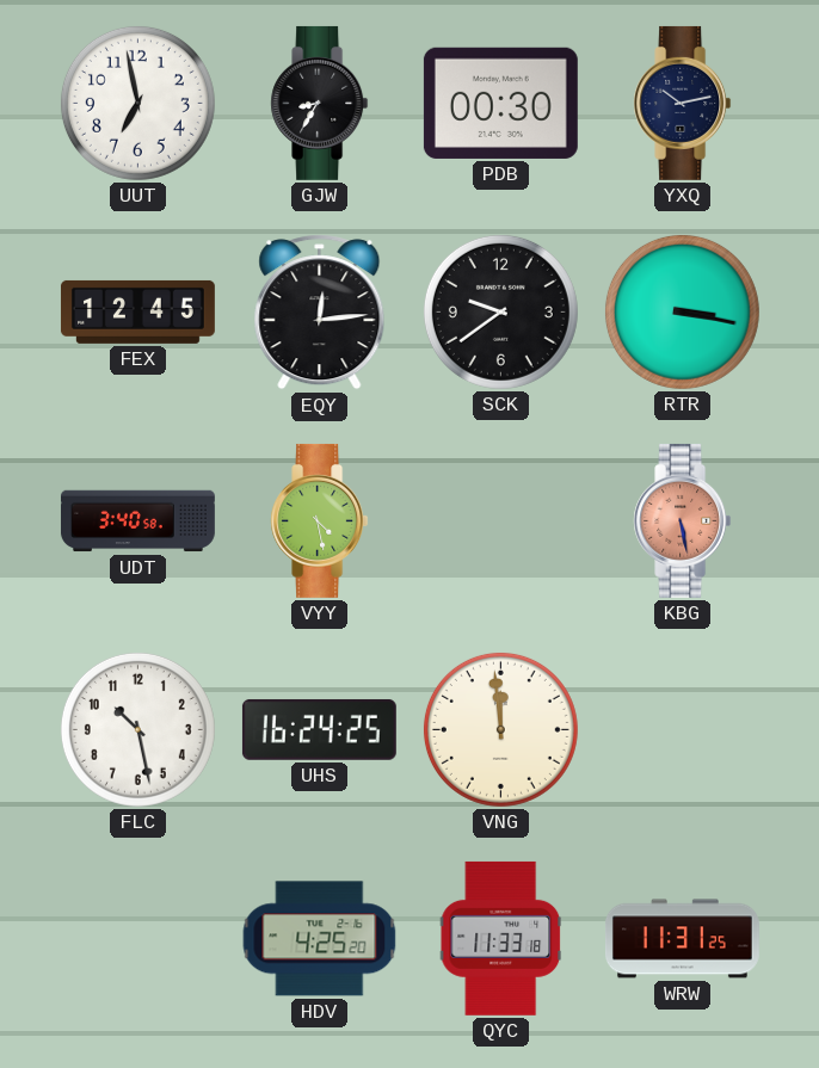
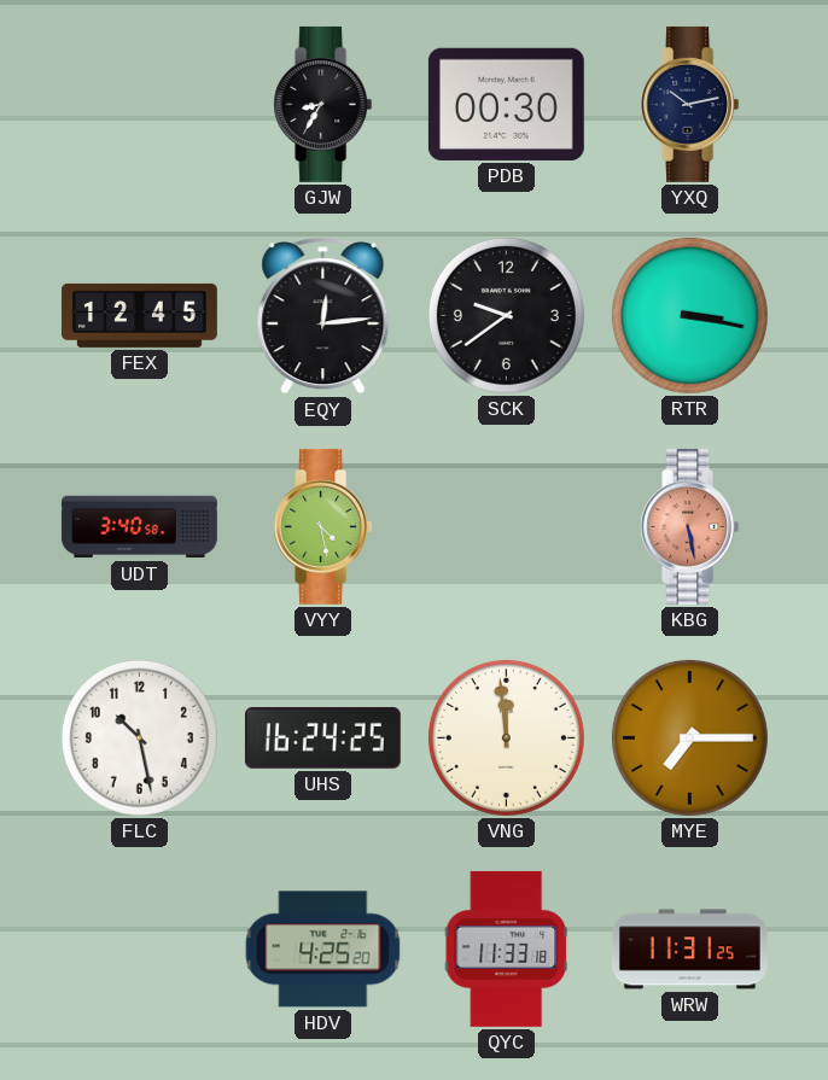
UUT: 6:58 -> none (137, 103)
MYE: none -> 7:15 (689, 737)
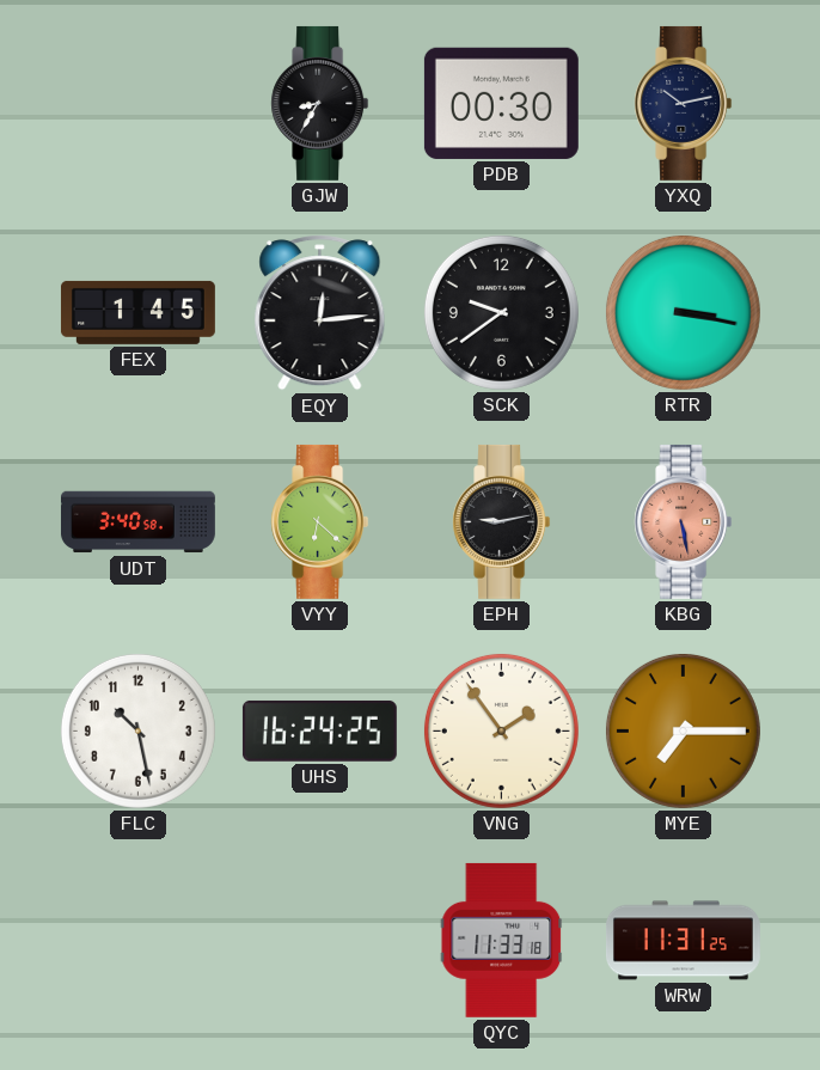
FEX: 12:45 -> 1:45 (137, 312)
VYY: 4:28 -> 6:22 (320, 521)
EPH: none -> 9:13 (502, 521)
VNG: 11:59 -> 1:54 (501, 730)
HDV: 4:25 -> none (323, 950)
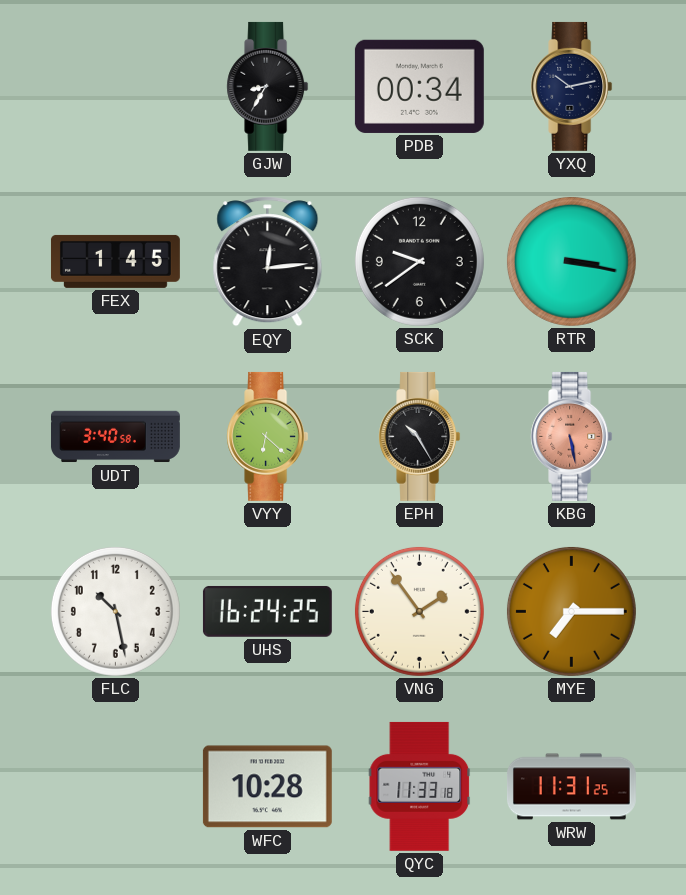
PDB: 00:30 -> 00:34 (419, 86)
EPH: 9:13 -> 10:25 (420, 436)
WFC: none -> 10:28 (267, 787)
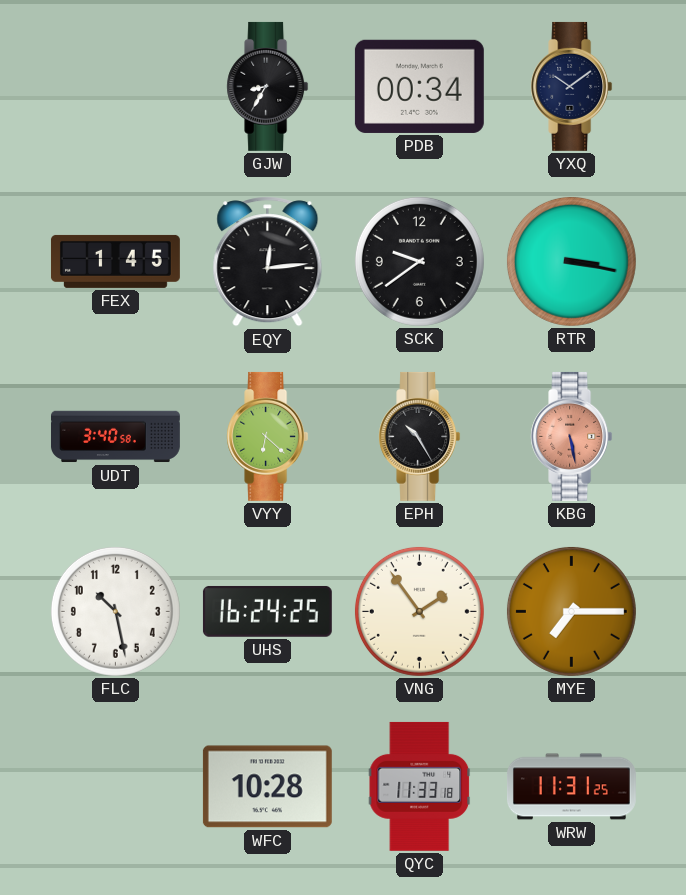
YXQ: 10:13 -> 10:09 (572, 86)
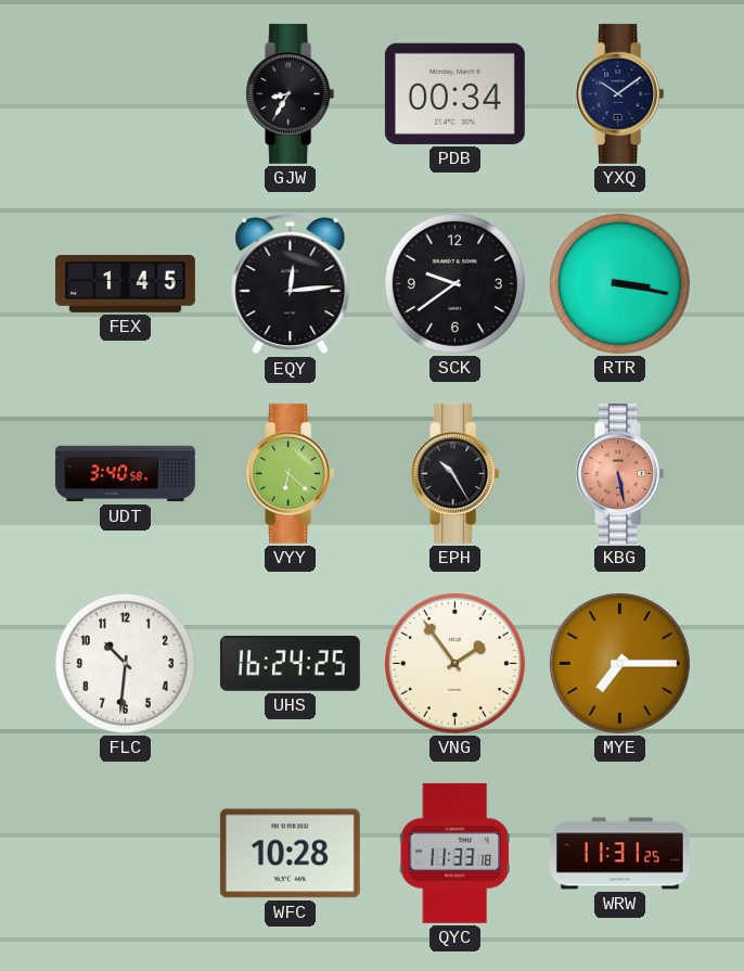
FLC: 10:28 -> 10:31 (125, 663)
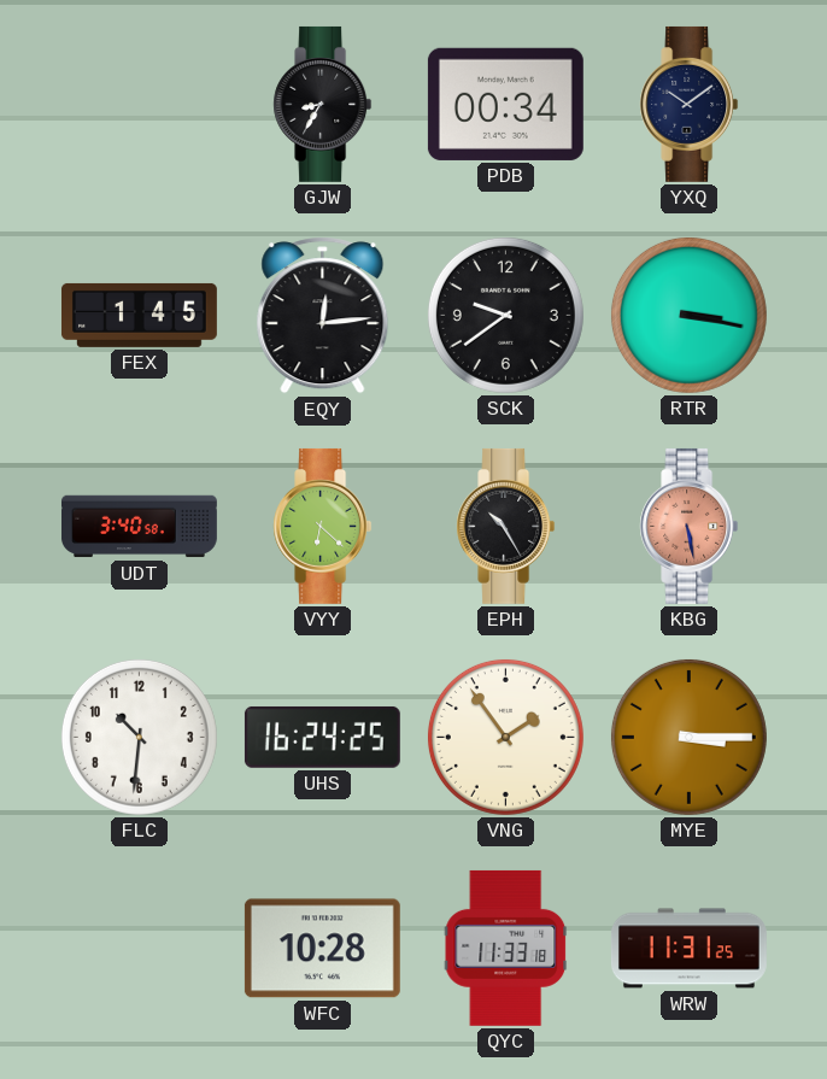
MYE: 7:15 -> 3:15 (688, 737)
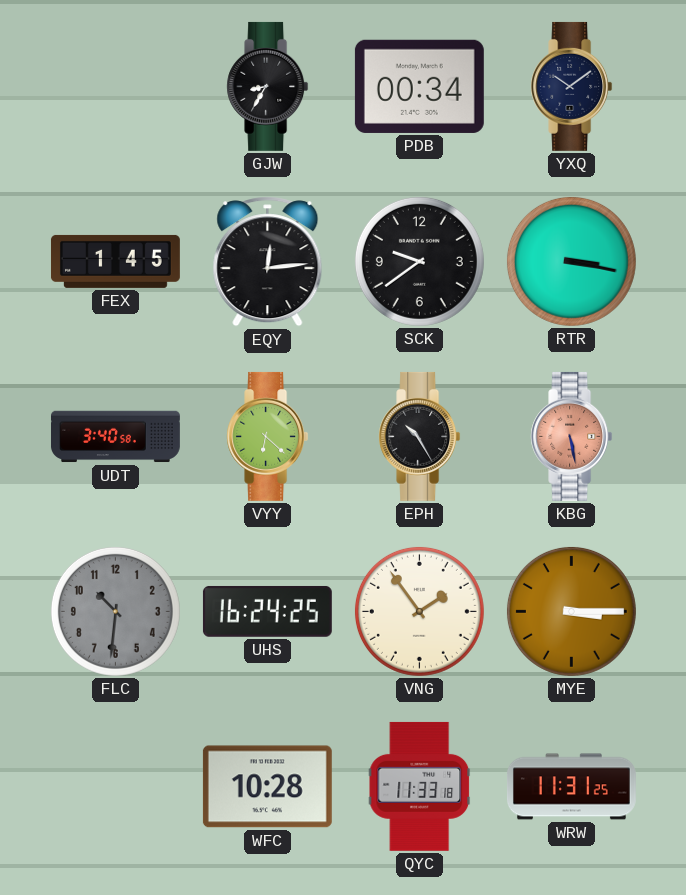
FLC dial: white -> grey (115, 611)
